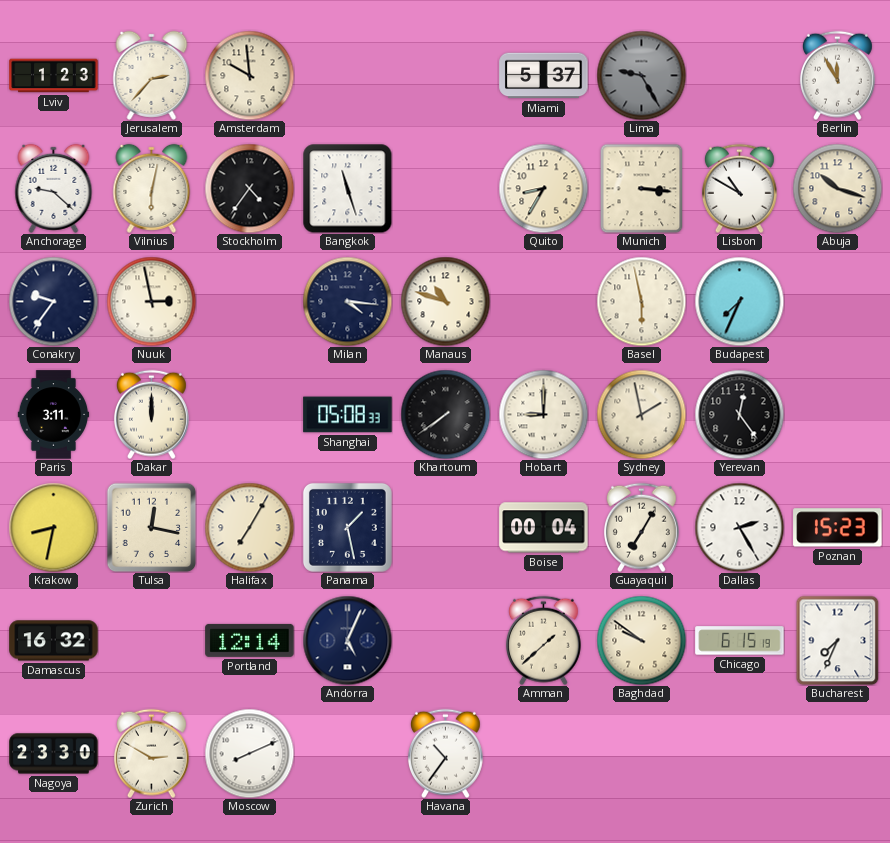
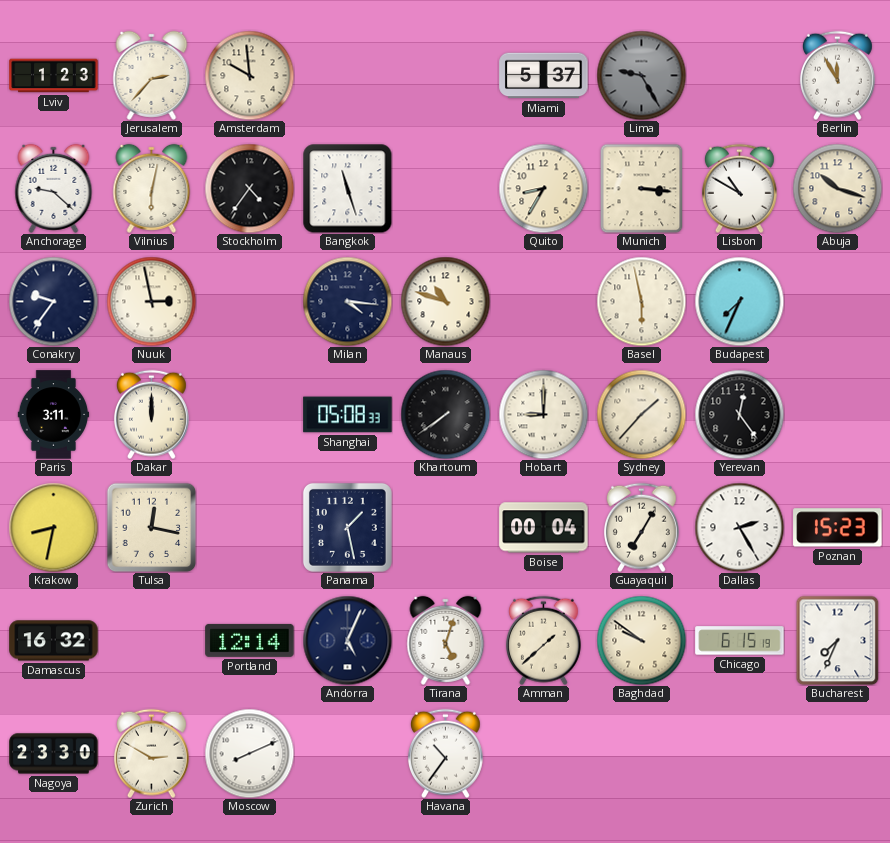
Sydney: 1:58 -> 1:37 (641, 414)
Halifax: 7:05 -> none (249, 527)
Tirana: none -> 5:03 (446, 640)
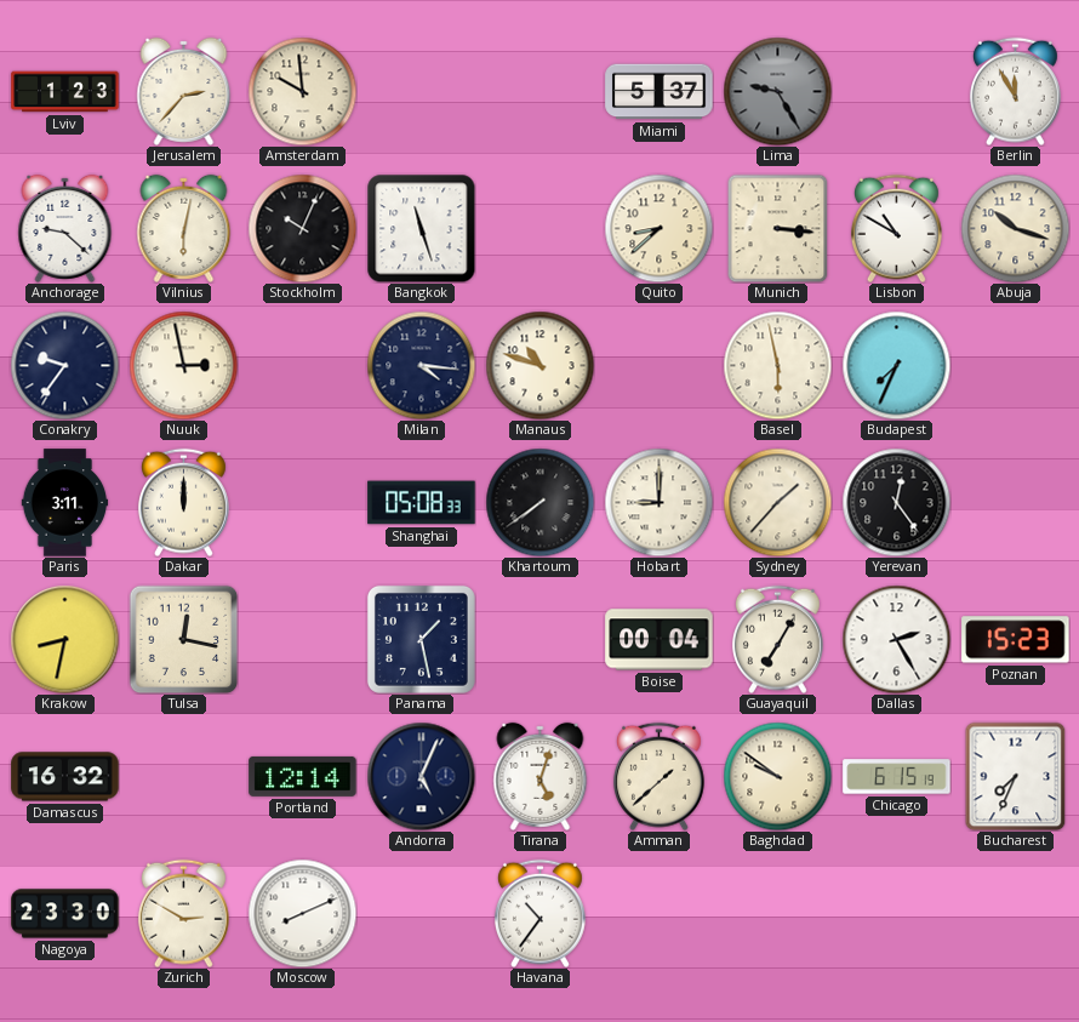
Stockholm: 4:36 -> 10:04 (302, 228)
Quito: 8:35 -> 8:38 (658, 228)
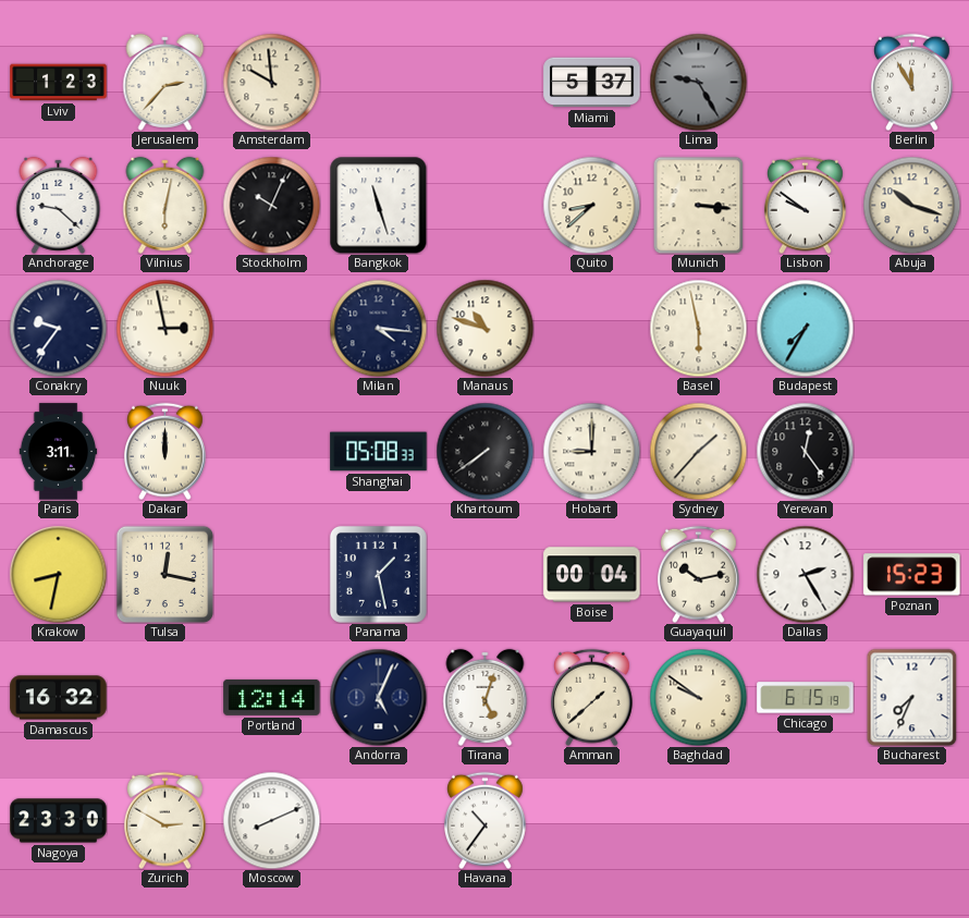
Lisbon: 10:50 -> 9:51 (805, 205)
Budapest: 7:34 -> 7:35 (805, 328)
Guayaquil: 7:05 -> 10:13 (698, 574)
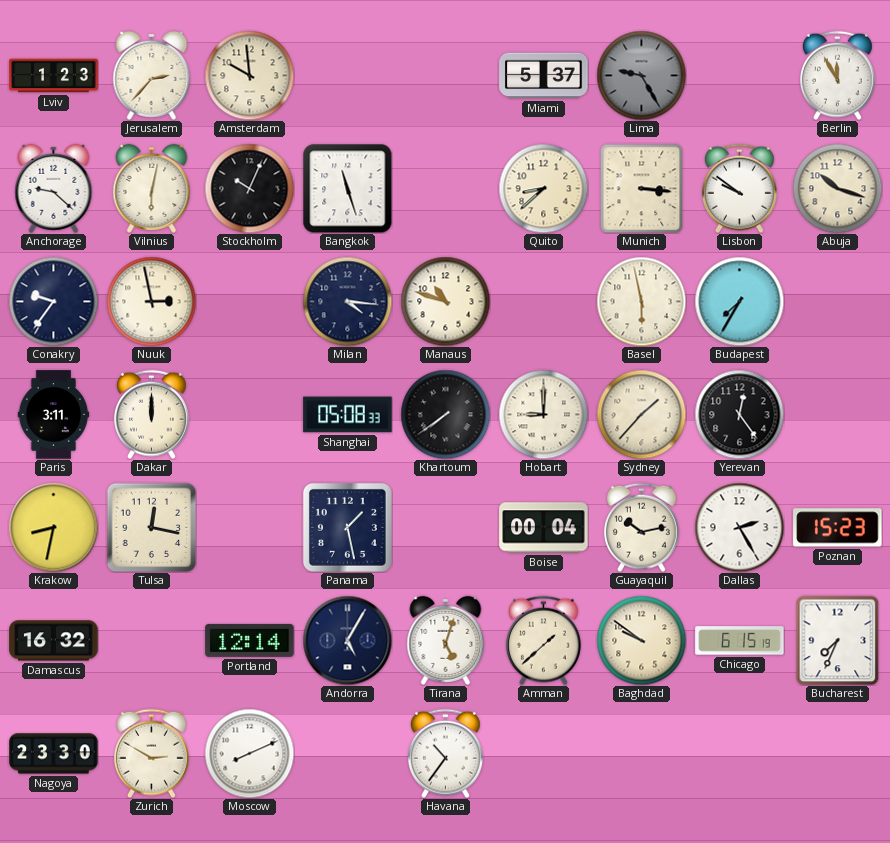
Andorra: 5:04 -> 5:05 (347, 640)
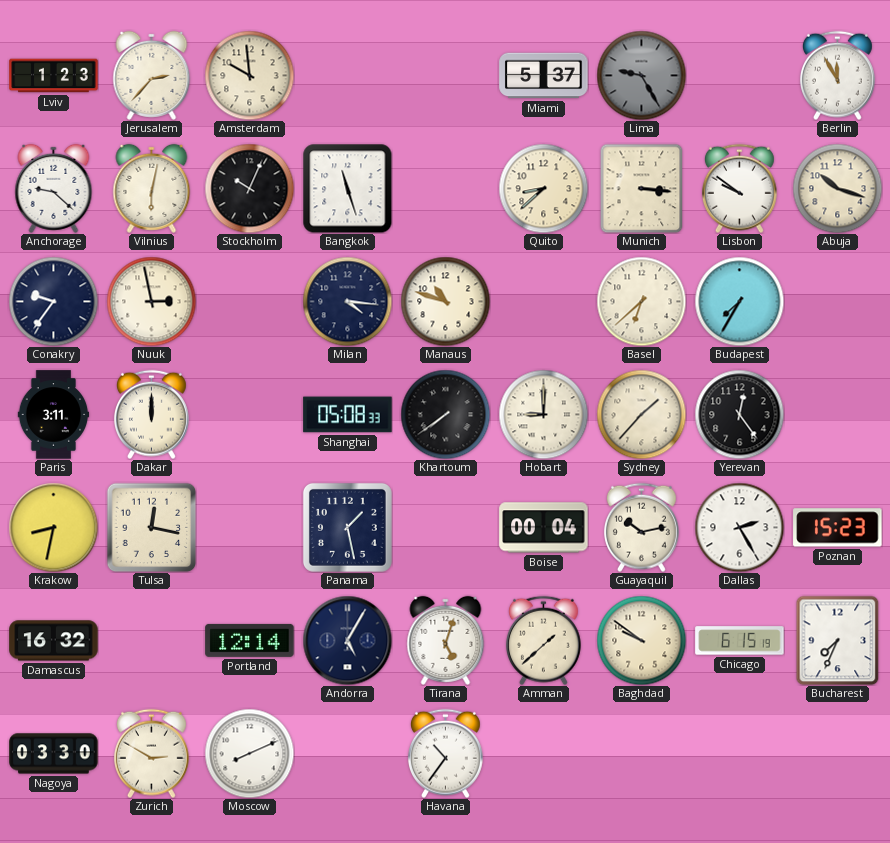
Basel: 5:58 -> 6:38 (641, 301)
Nagoya: 23:30 -> 03:30 (54, 754)
